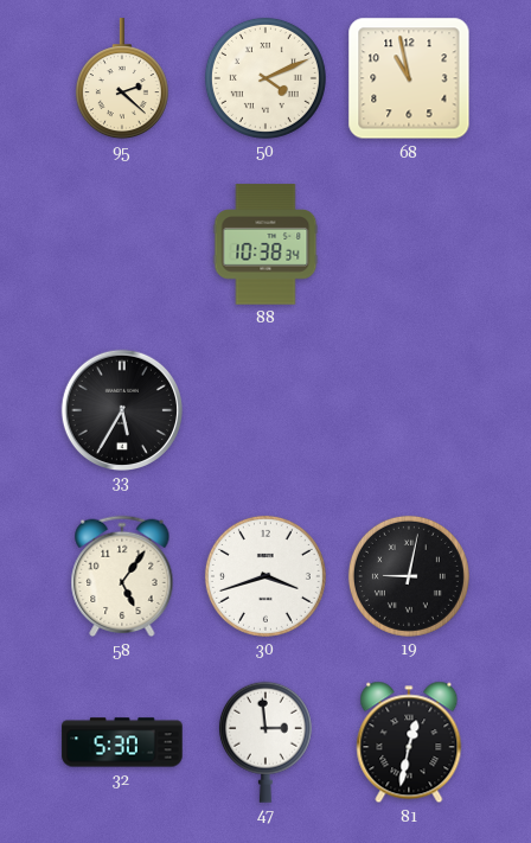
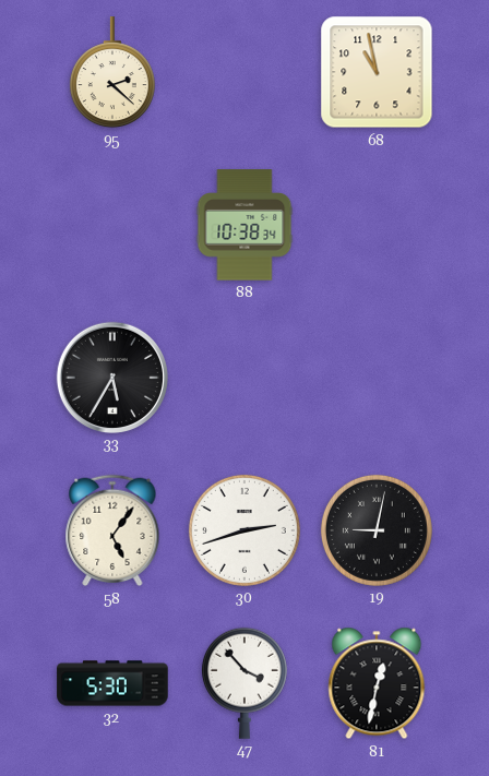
50: 4:11 -> none (265, 78)
30: 3:42 -> 2:42 (244, 530)
47: 2:59 -> 3:53 (244, 683)
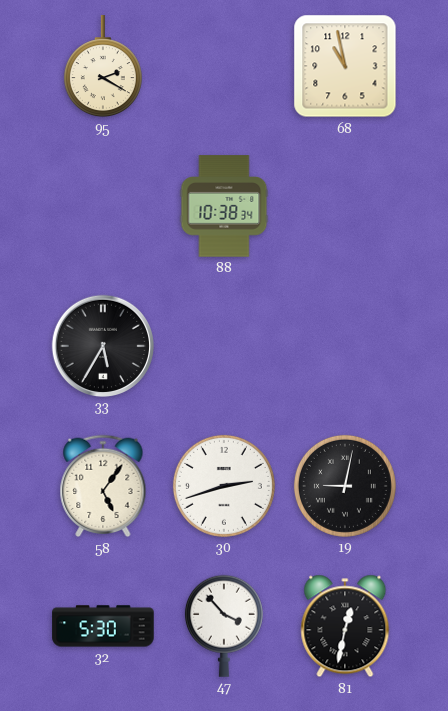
95: 2:22 -> 2:20 (103, 67)
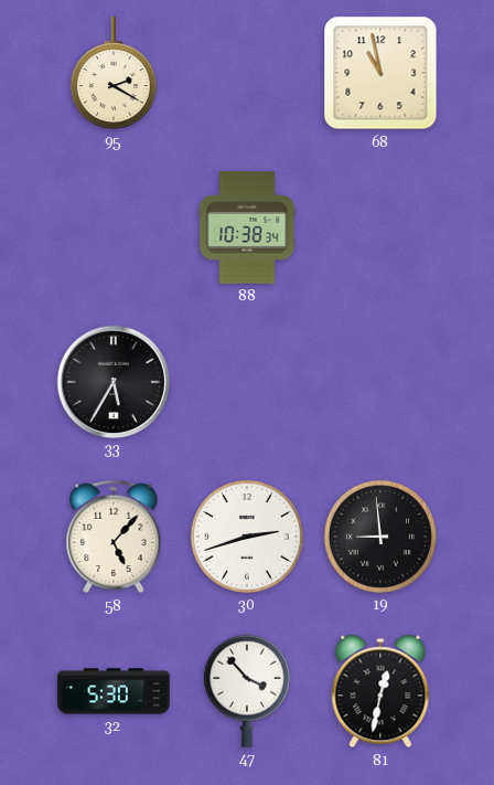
58: 5:06 -> 5:07 (114, 537)
19: 9:02 -> 8:59 (380, 537)
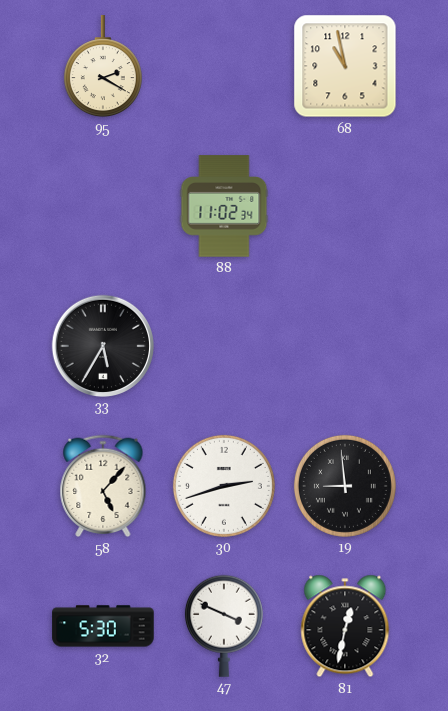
88: 10:38 -> 11:02 (224, 206)
47: 3:53 -> 3:49 (224, 626)
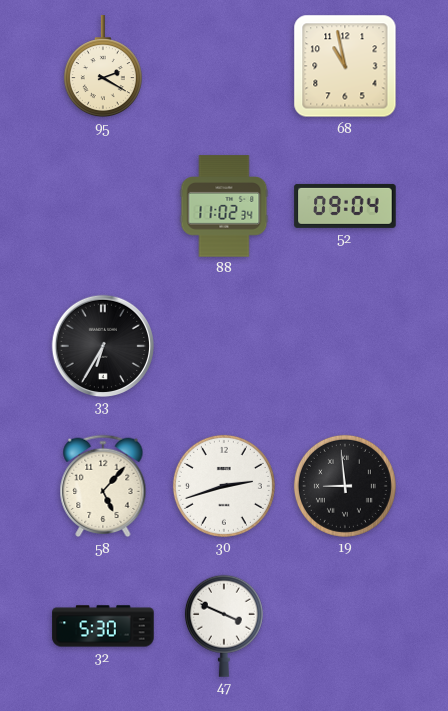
52: none -> 09:04 (345, 206)
33: 5:35 -> 6:35 (102, 345)
81: 12:32 -> none (345, 626)
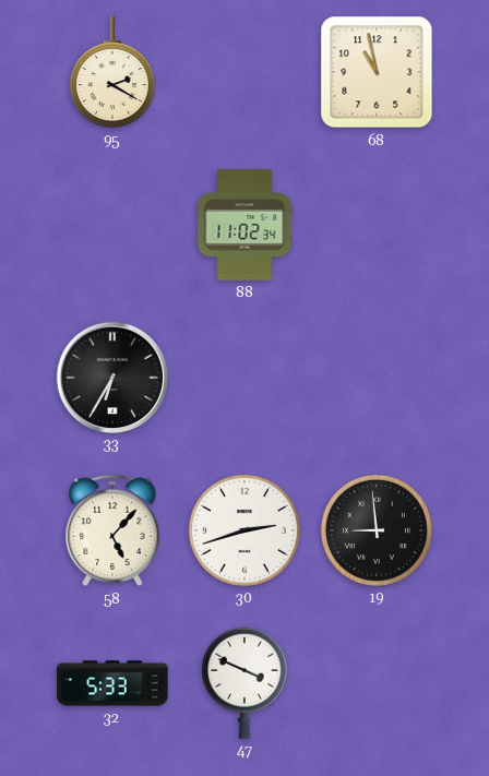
52: 09:04 -> none (345, 206)
32: 5:30 -> 5:33 (112, 683)
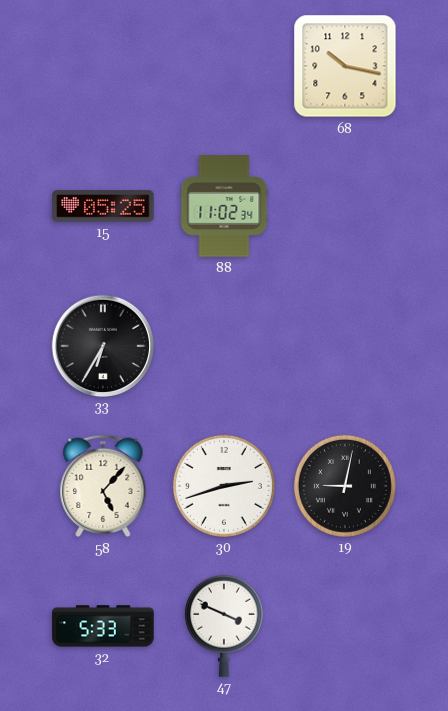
95: 2:20 -> none (112, 73)
68: 10:58 -> 10:17 (345, 66)
15: none -> 05:25 (103, 206)
19: 8:59 -> 9:02 (345, 486)
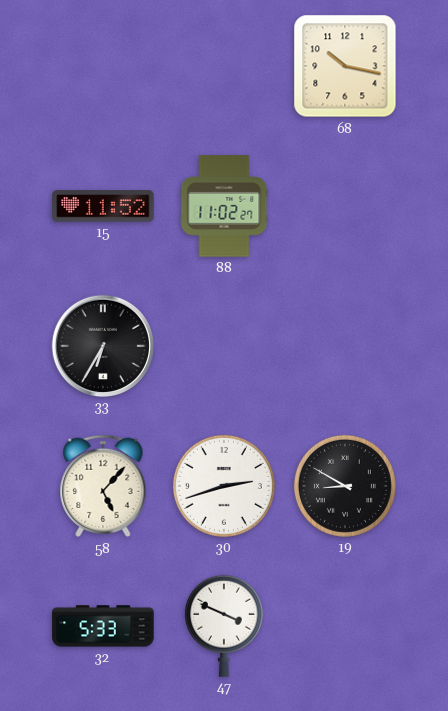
15: 05:25 -> 11:52 (103, 206)
88: 11:02:34 -> 11:02:27 (224, 206)
19: 9:02 -> 8:50 (345, 486)
